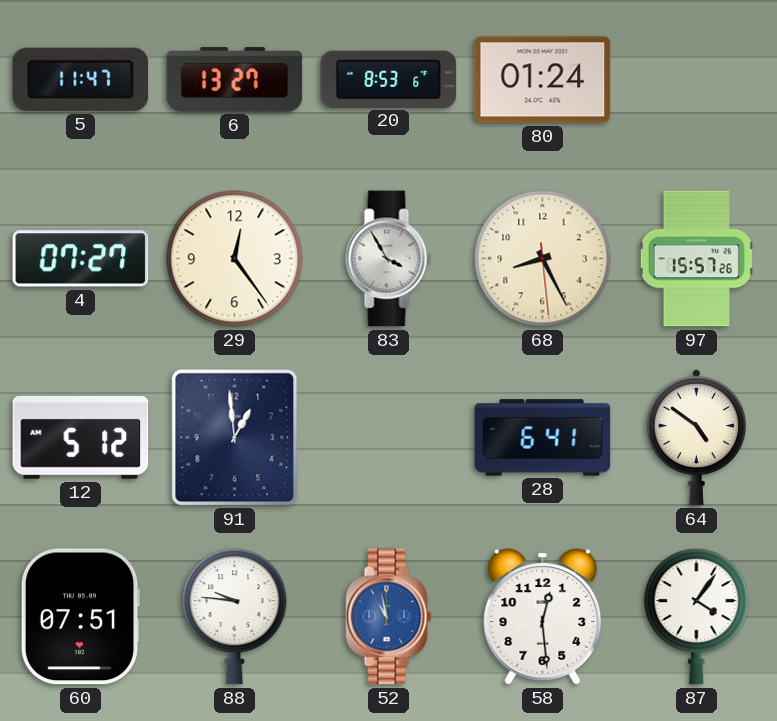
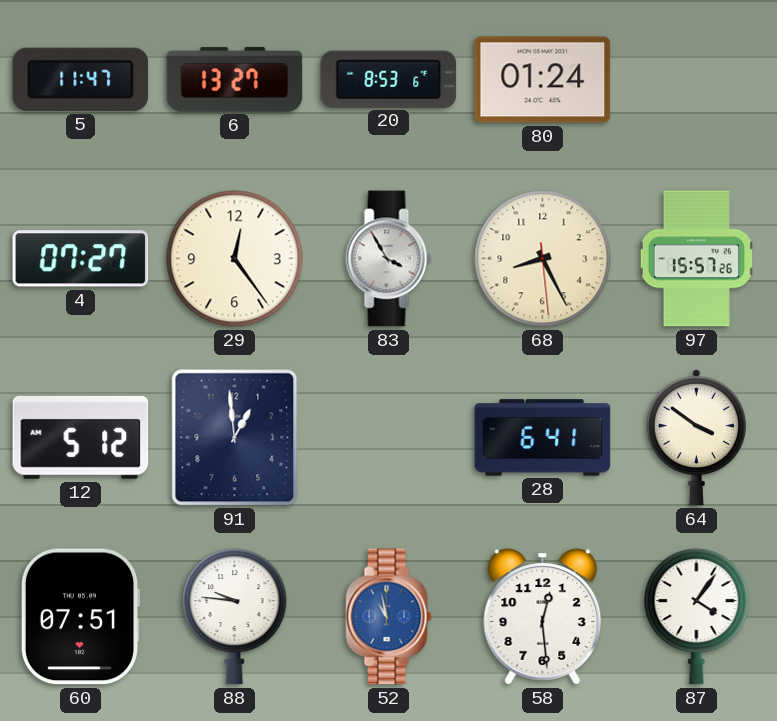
64: 4:51 -> 3:51 (696, 437)
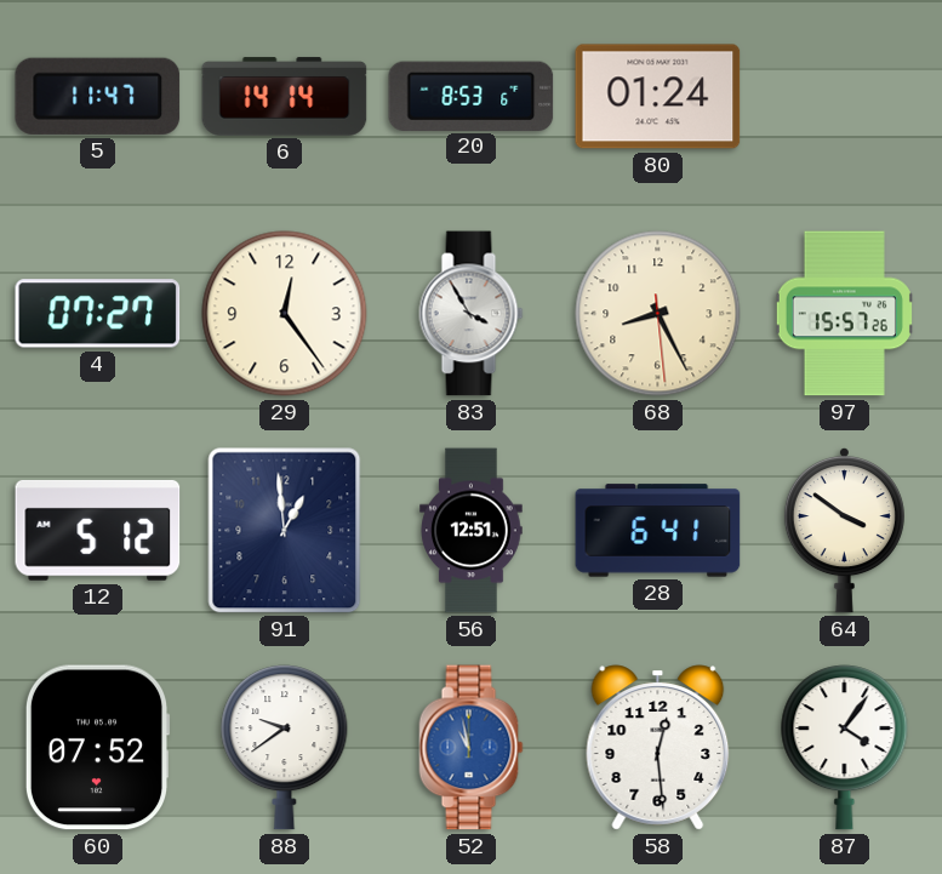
6: 13:27 -> 14:14 (285, 97)
56: none -> 12:51 (472, 531)
60: 07:51 -> 07:52 (97, 748)
88: 9:46 -> 9:39 (285, 748)
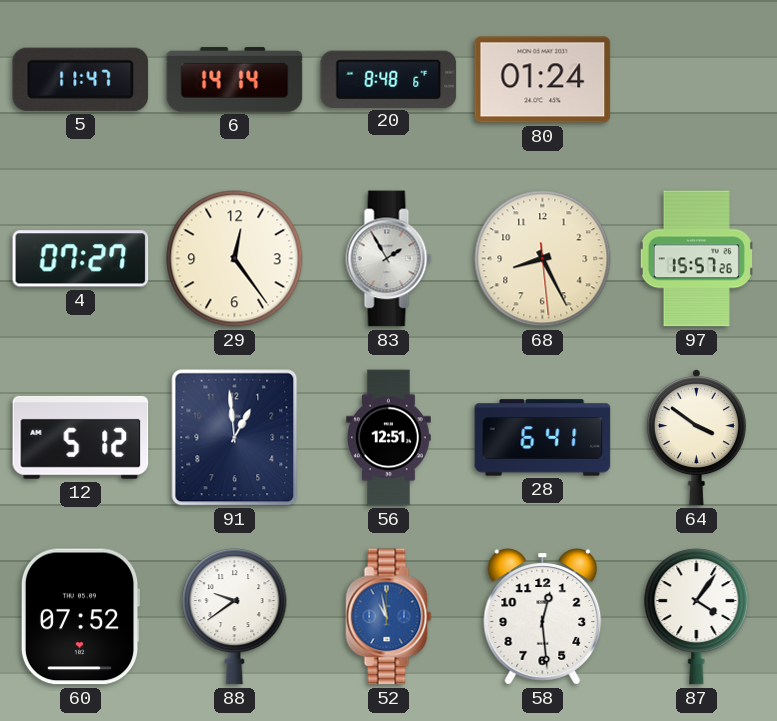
20: 8:53 -> 8:48 (389, 79)
83: 3:55 -> 1:55 (389, 259)
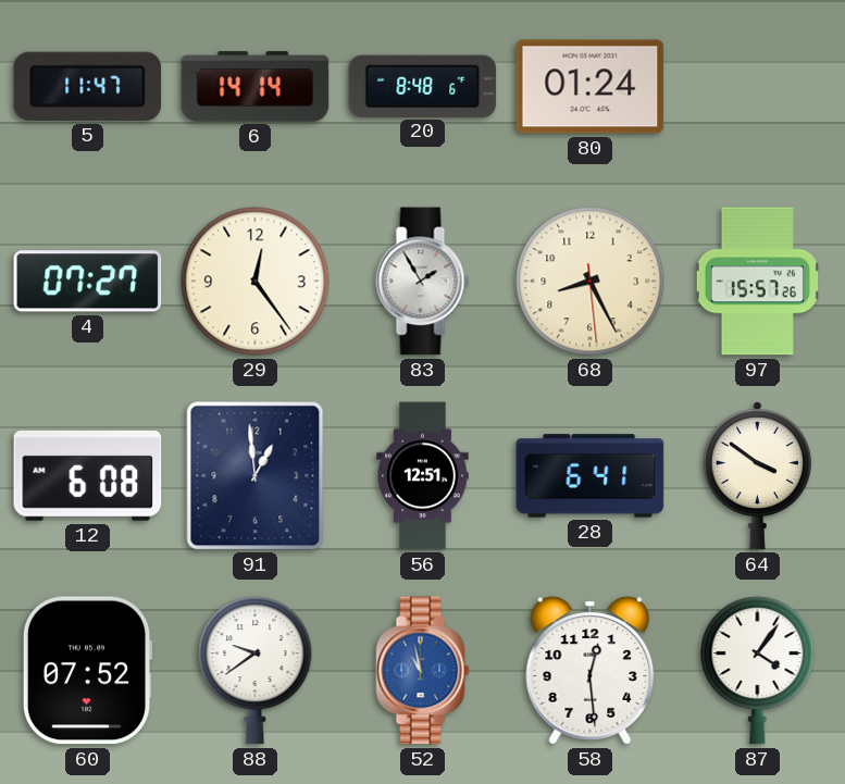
12: 5:12 -> 6:08 (88, 475)
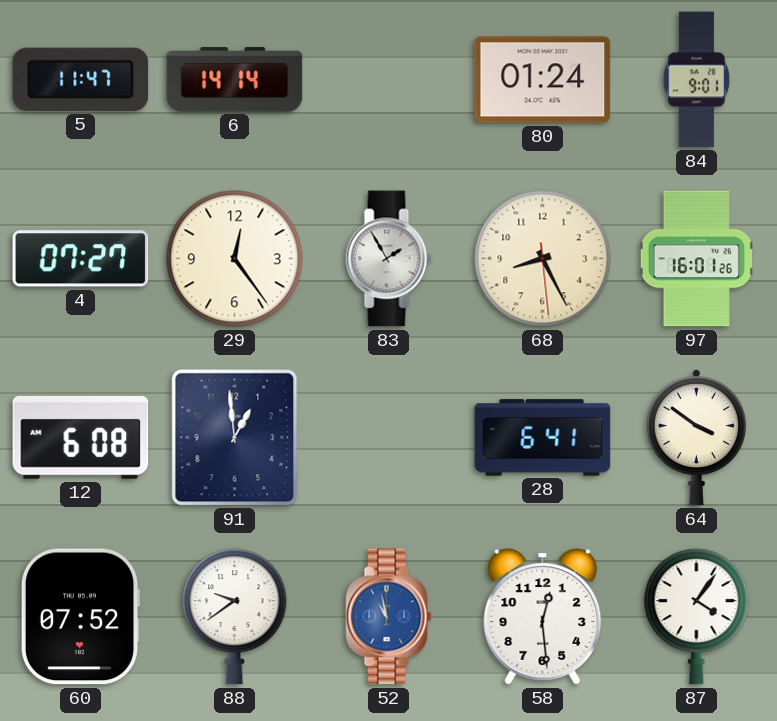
20: 8:48 -> none (423, 86)
84: none -> 9:01 (696, 80)
97: 15:57 -> 16:01 (696, 259)
56: 12:51 -> none (423, 476)
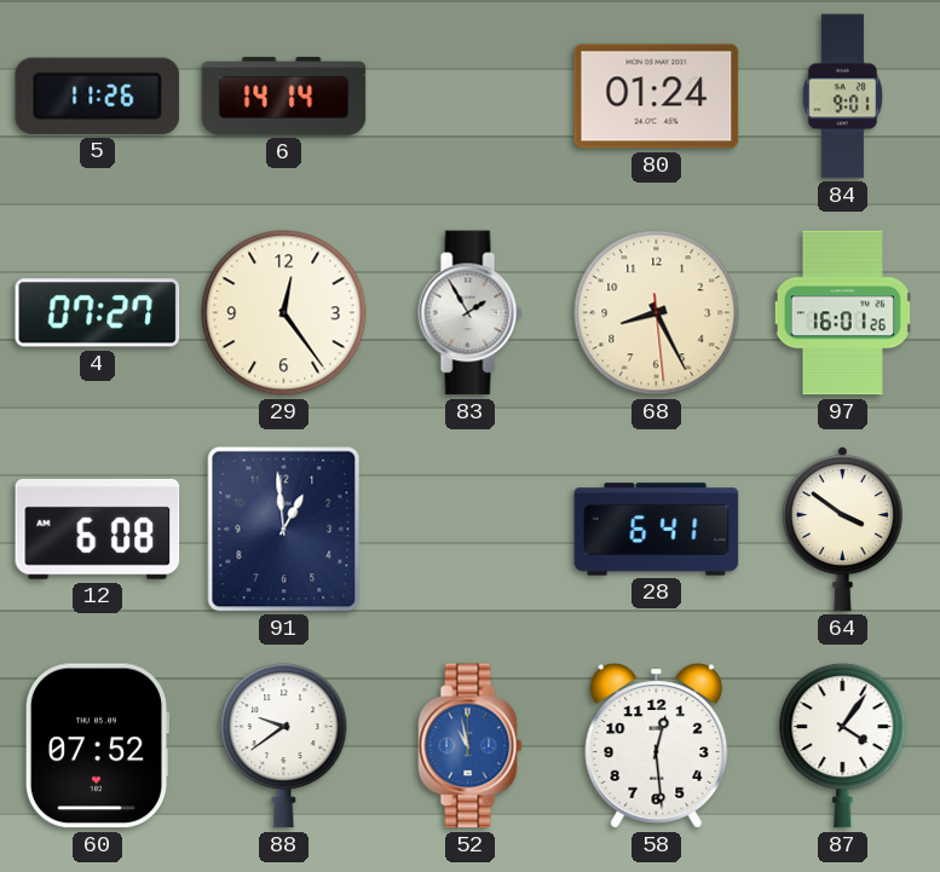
5: 11:47 -> 11:26 (98, 96)
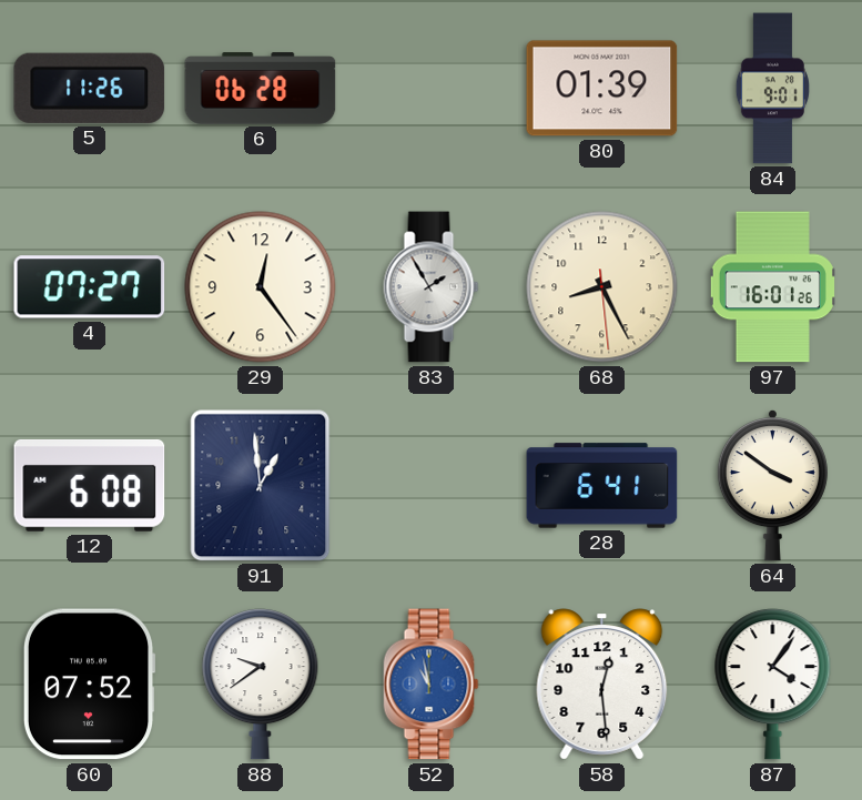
6: 14:14 -> 06:28 (261, 89)
80: 01:24 -> 01:39 (602, 89)
